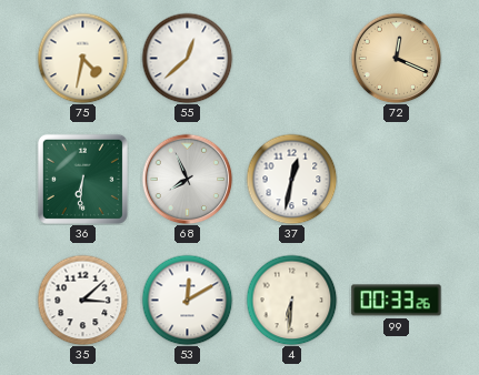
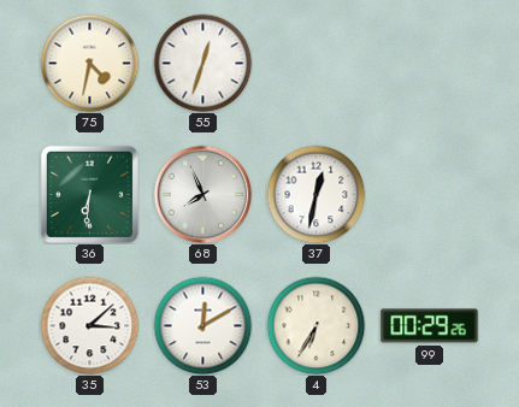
55: 12:38 -> 12:33 (202, 63)
72: 12:19 -> none (396, 58)
4: 6:31 -> 6:35 (315, 325)
99: 00:33 -> 00:29 (430, 326)
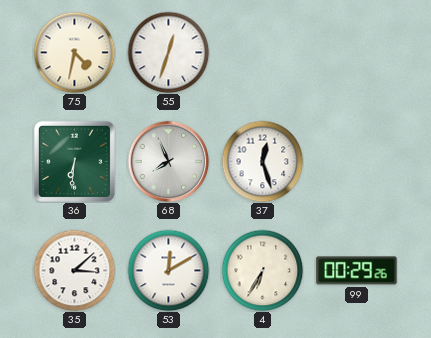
37: 12:32 -> 12:27 (262, 161)
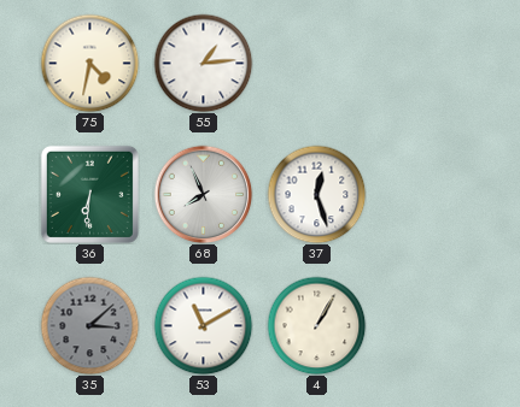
55: 12:33 -> 1:14 (203, 63)
35 dial: white -> grey (89, 325)
53: 12:10 -> 11:10 (203, 325)
4: 6:35 -> 1:05 (316, 325)
99: 00:29 -> none (357, 271)
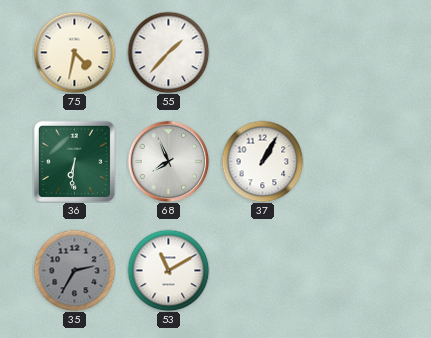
55: 1:14 -> 1:37 (168, 52)
37: 12:27 -> 1:05 (262, 161)
35: 3:08 -> 2:35 (74, 270)
4: 1:05 -> none (316, 325)
